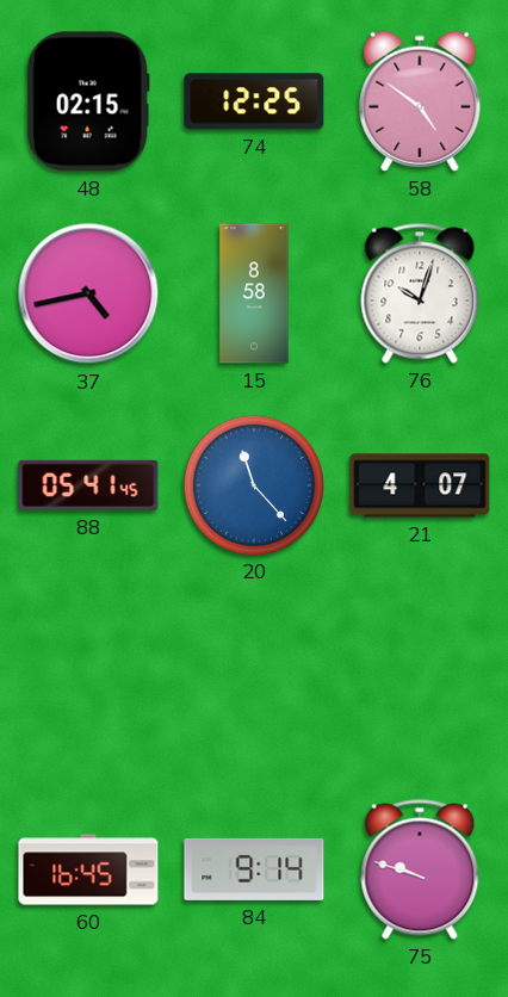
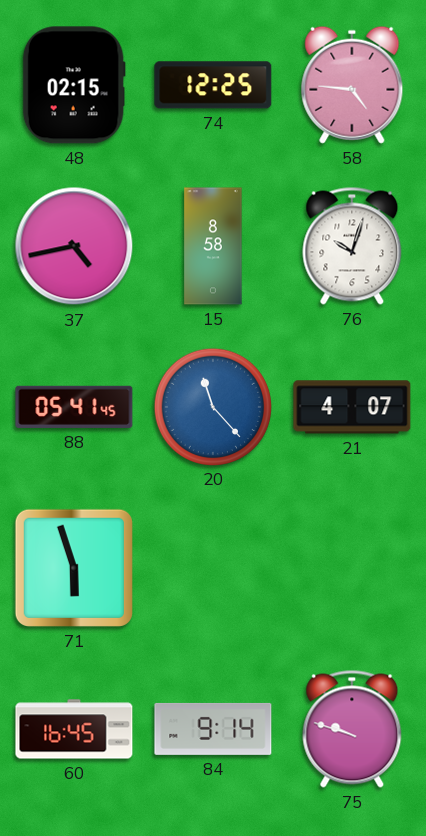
58: 4:51 -> 4:46 (352, 85)
71: none -> 5:57 (74, 568)
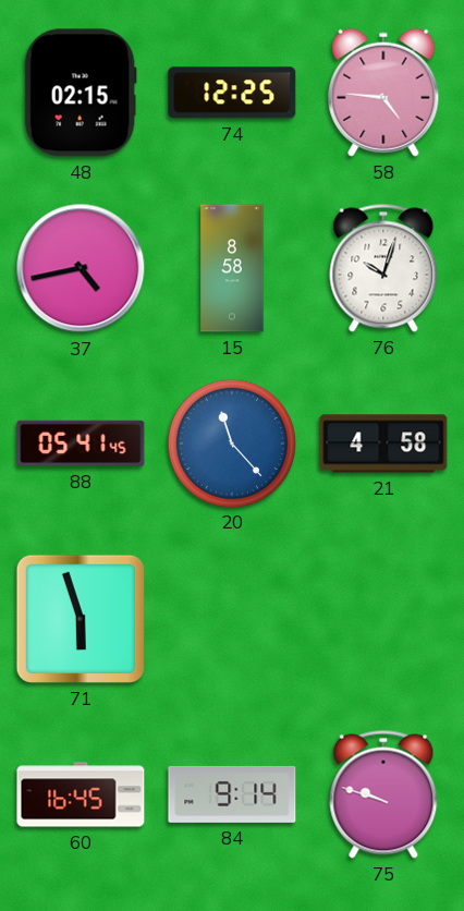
21: 4:07 -> 4:58 (383, 444)
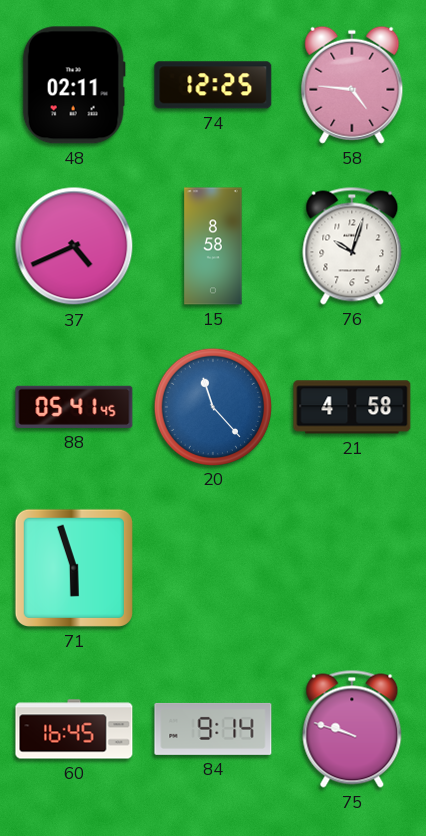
48: 02:15 -> 02:11 (74, 85)
37: 4:43 -> 4:41 (74, 246)
